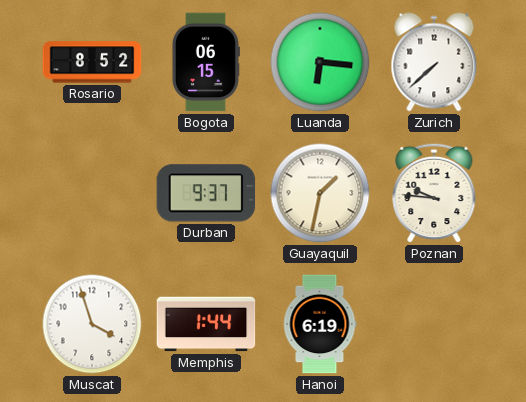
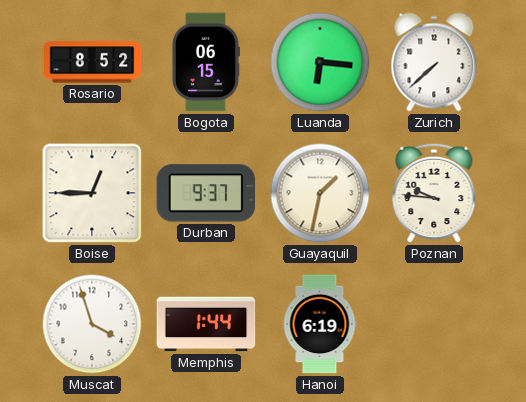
Boise: none -> 12:45 (92, 193)
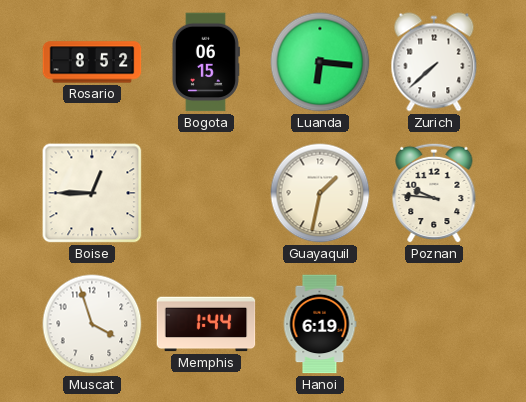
Durban: 9:37 -> none (206, 193)
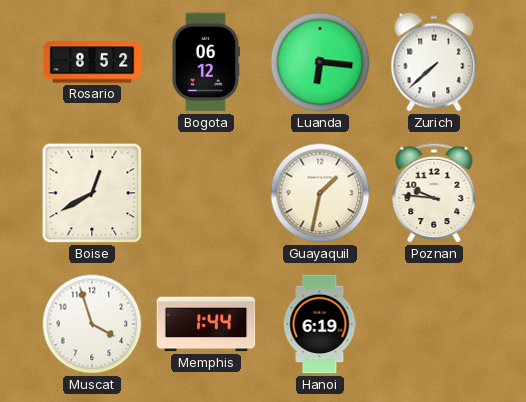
Bogota: 06:15 -> 06:12 (205, 62)
Boise: 12:45 -> 12:40 (92, 193)
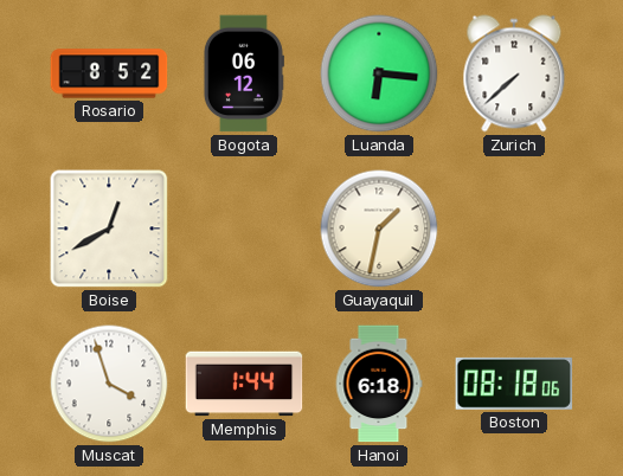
Poznan: 9:46 -> none (434, 193)
Hanoi: 6:19 -> 6:18 (379, 384)
Boston: none -> 08:18 (514, 384)
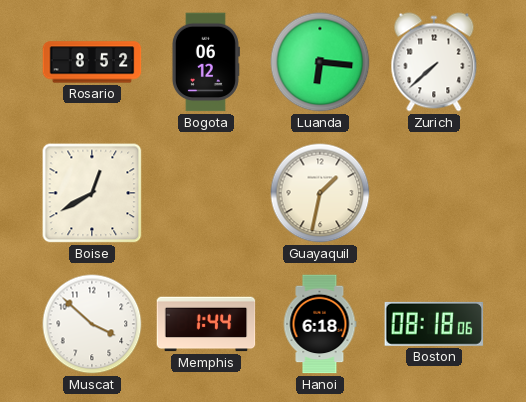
Muscat: 3:57 -> 3:52 (92, 324)
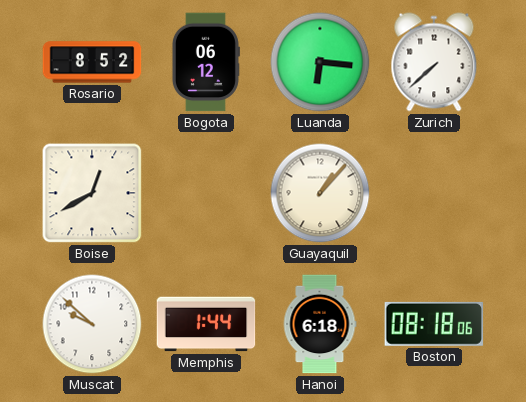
Guayaquil: 1:32 -> 1:07 (320, 193)
Muscat: 3:52 -> 9:52 (92, 324)
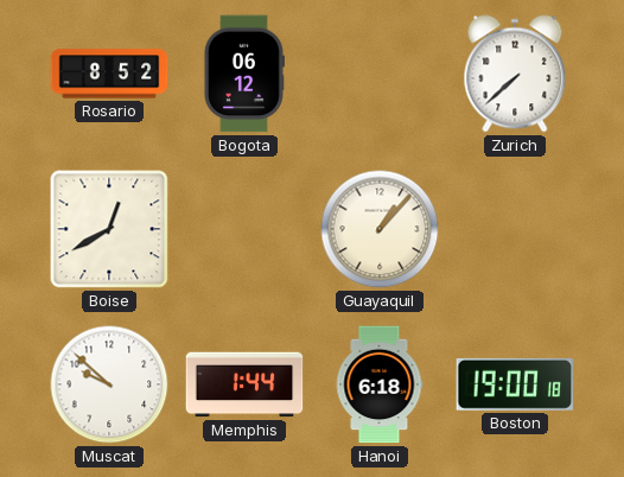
Luanda: 6:16 -> none (320, 62)
Boston: 08:18 -> 19:00 (515, 384)
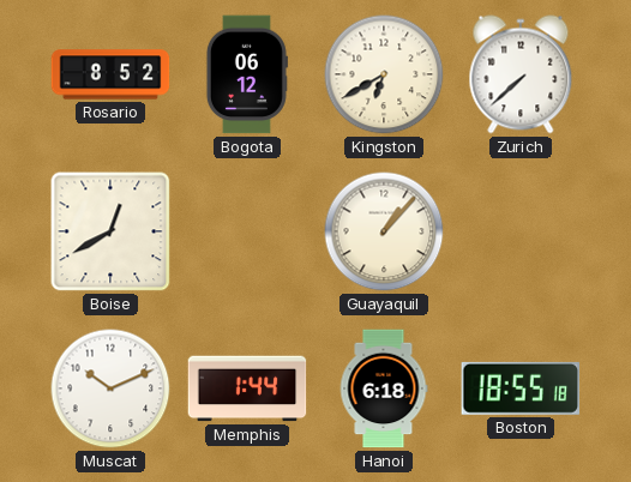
Kingston: none -> 6:40 (384, 74)
Muscat: 9:52 -> 10:11 (110, 388)
Boston: 19:00 -> 18:55 (521, 388)
